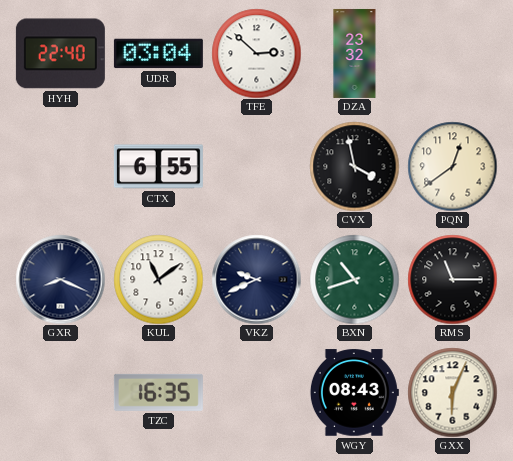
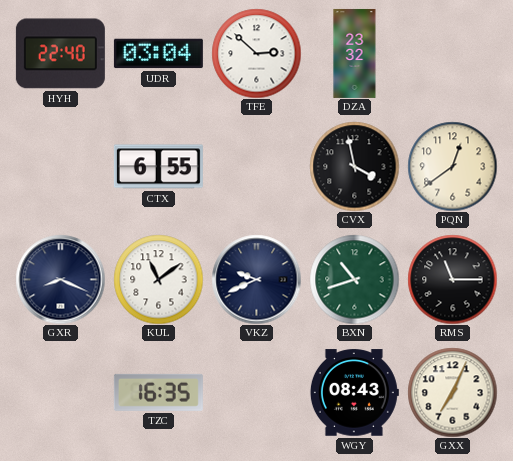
GXX: 6:04 -> 7:04 (452, 392)
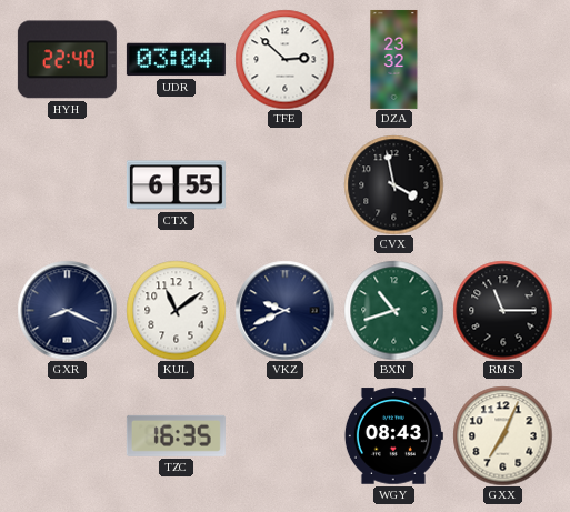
PQN: 12:39 -> none (452, 166)
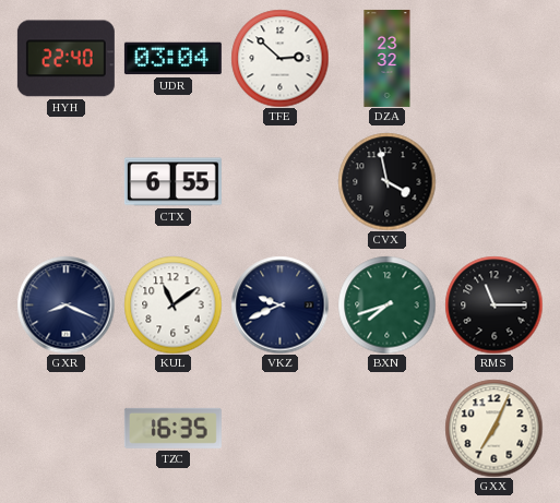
BXN: 10:42 -> 7:42 (386, 304)
WGY: 08:43 -> none (393, 436)
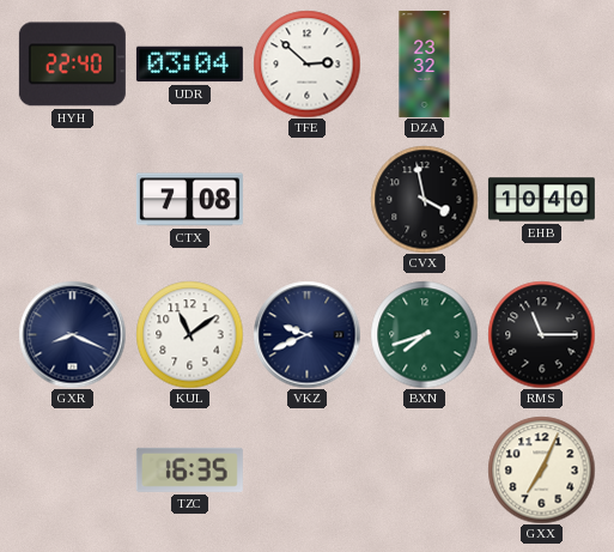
CTX: 6:55 -> 7:08 (189, 200)
EHB: none -> 10:40 (541, 200)
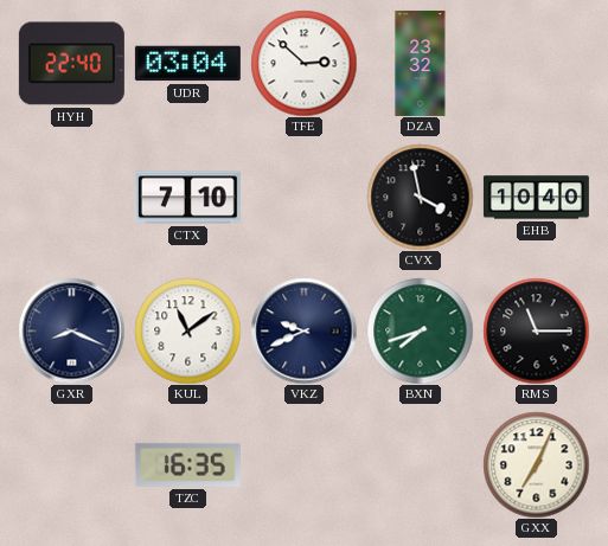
CTX: 7:08 -> 7:10 (187, 198)
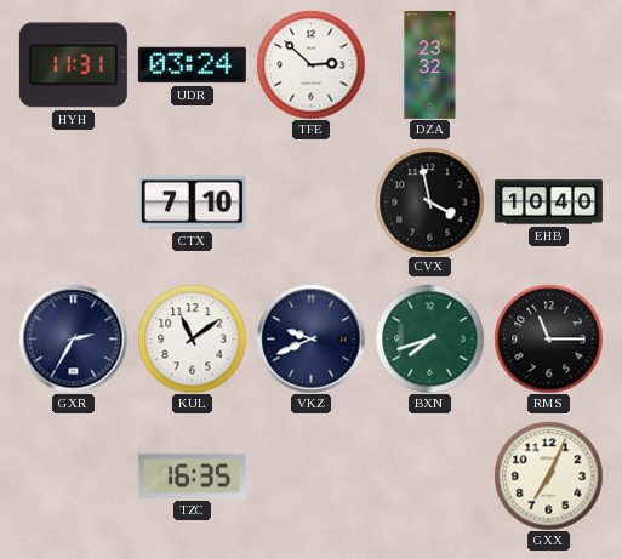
HYH: 22:40 -> 11:31 (73, 65)
UDR: 03:04 -> 03:24 (192, 65)
GXR: 8:19 -> 2:35 (73, 338)
